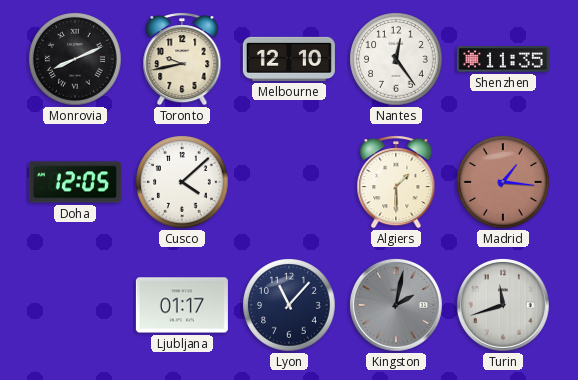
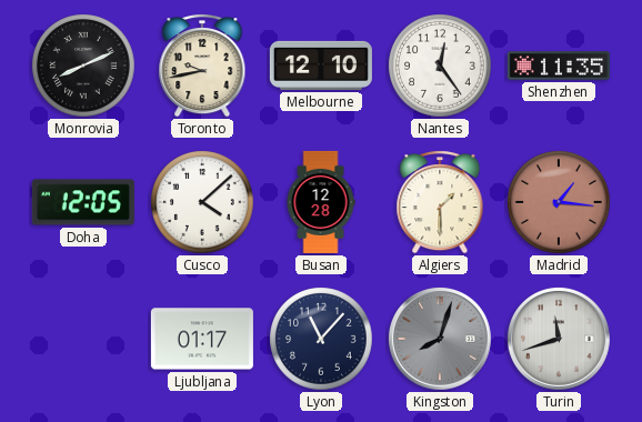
Busan: none -> 12:28 (321, 202)
Kingston: 2:02 -> 8:03 (441, 340)
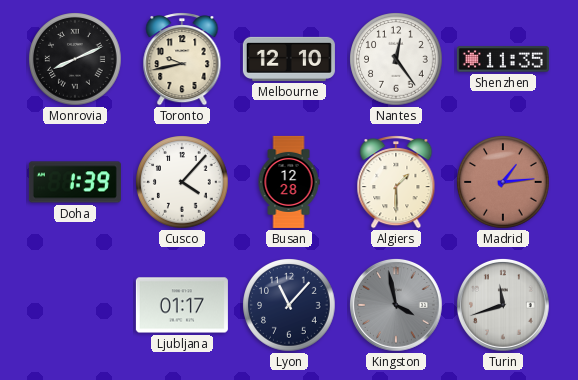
Doha: 12:05 -> 1:39 (75, 182)
Cusco: 4:08 -> 4:07 (182, 182)
Madrid: 1:16 -> 1:14 (503, 182)
Kingston: 8:03 -> 3:58 (397, 306)
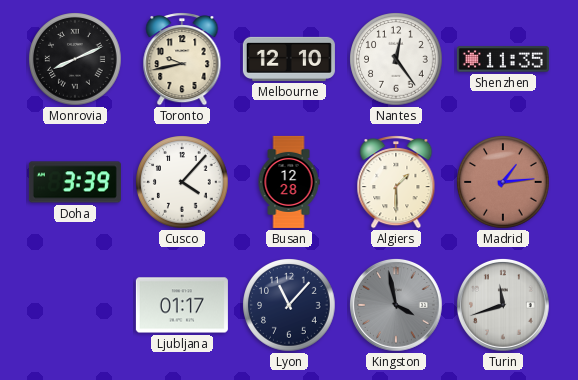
Doha: 1:39 -> 3:39 (75, 182)
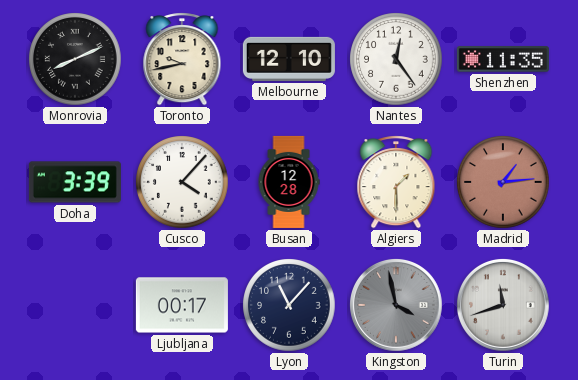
Ljubljana: 01:17 -> 00:17 (182, 305)
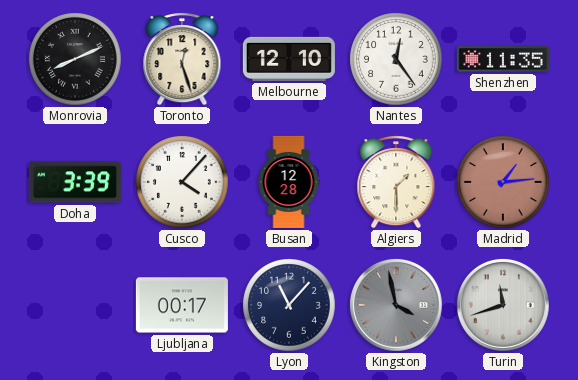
Toronto: 9:43 -> 12:27 (182, 59)
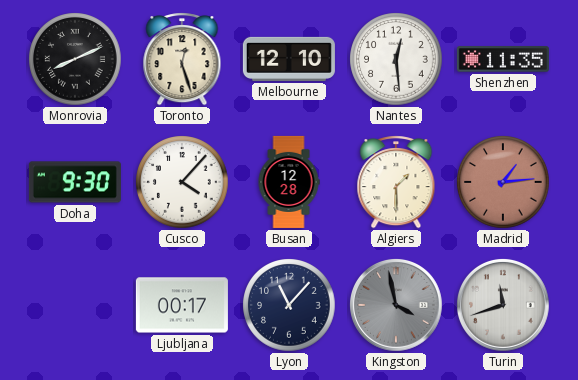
Nantes: 12:24 -> 12:29 (396, 59)
Doha: 3:39 -> 9:30 (75, 182)
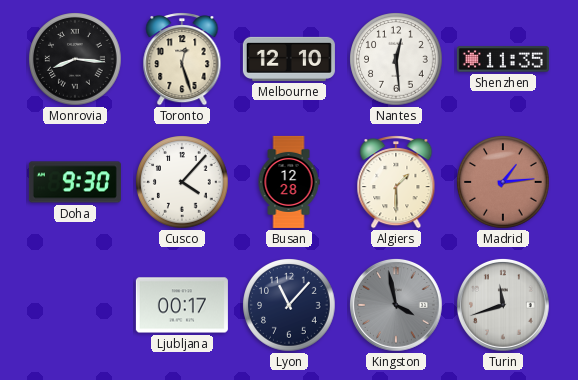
Monrovia: 8:11 -> 8:16 (75, 59)
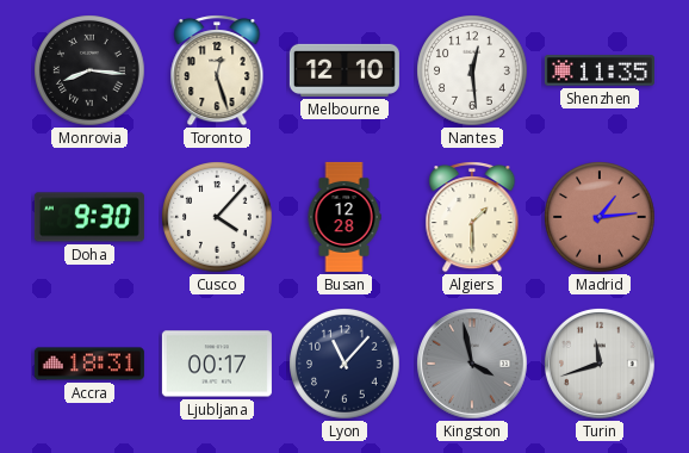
Accra: none -> 18:31 (89, 364)
